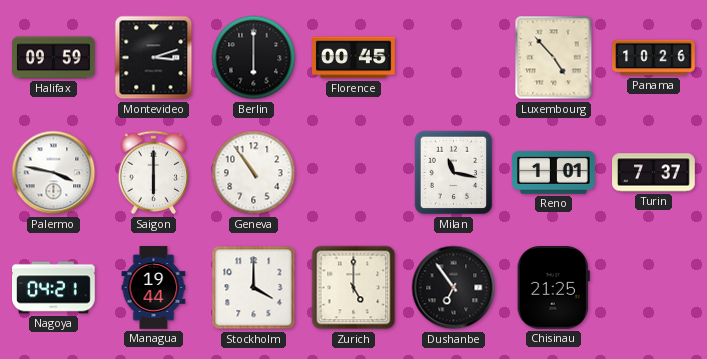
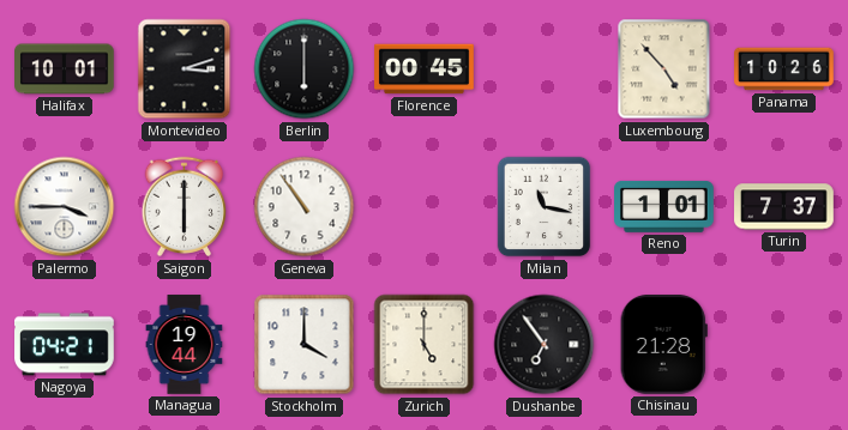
Halifax: 09:59 -> 10:01 (65, 69)
Palermo: 3:47 -> 3:45 (65, 207)
Chisinau: 21:25 -> 21:28 (663, 345)
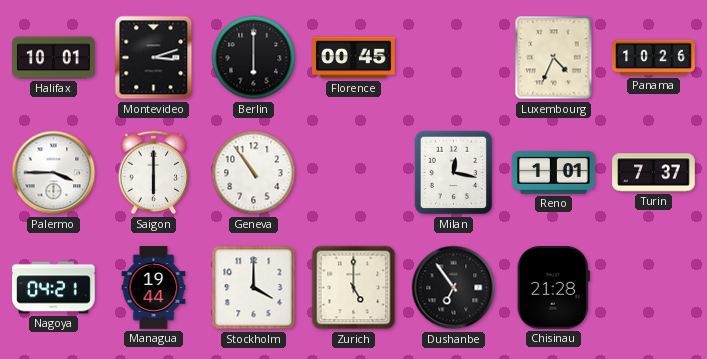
Luxembourg: 4:53 -> 4:34 (554, 58)
Milan: 11:17 -> 12:17 (454, 173)
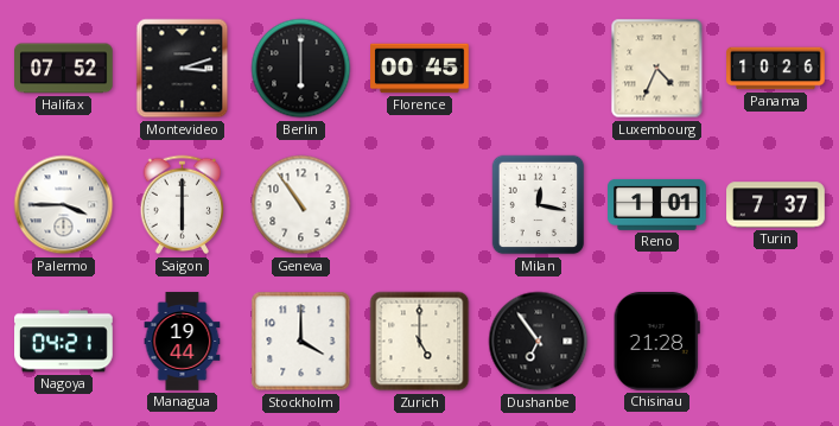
Halifax: 10:01 -> 07:52 (64, 69)
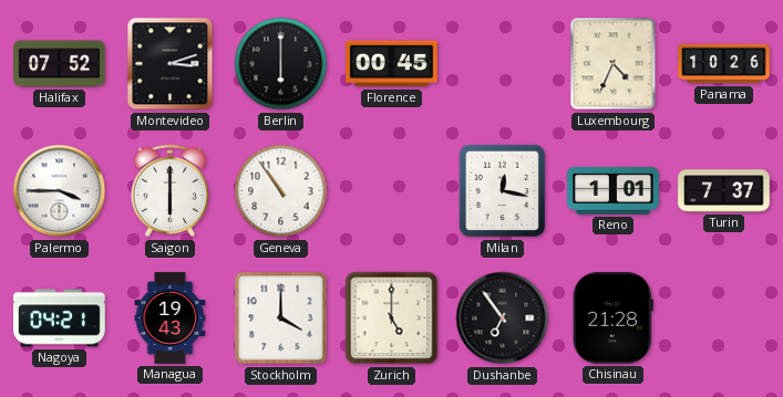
Managua: 19:44 -> 19:43 (171, 318)
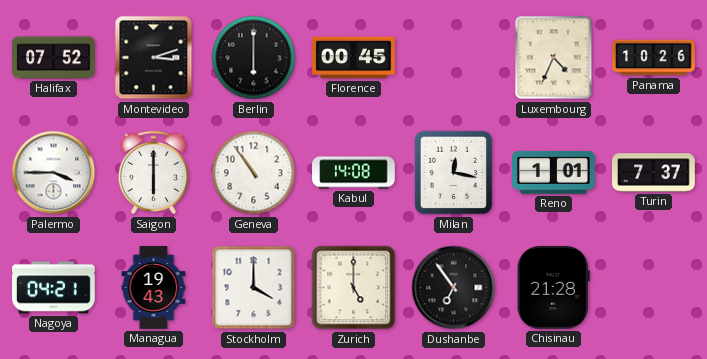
Kabul: none -> 14:08 (354, 173)
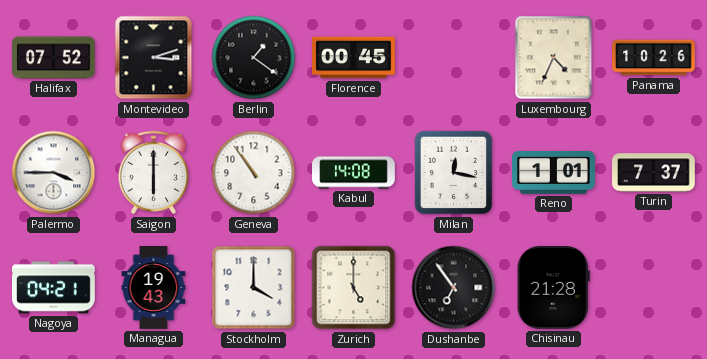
Berlin: 6:00 -> 1:21 (254, 58)
